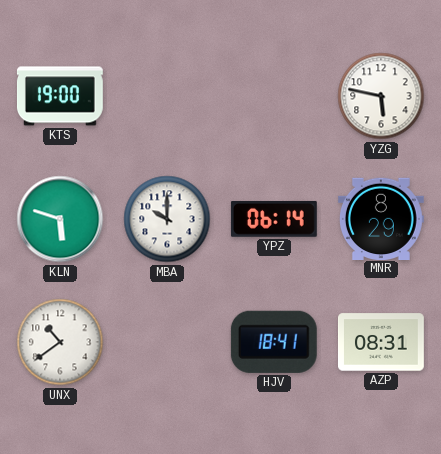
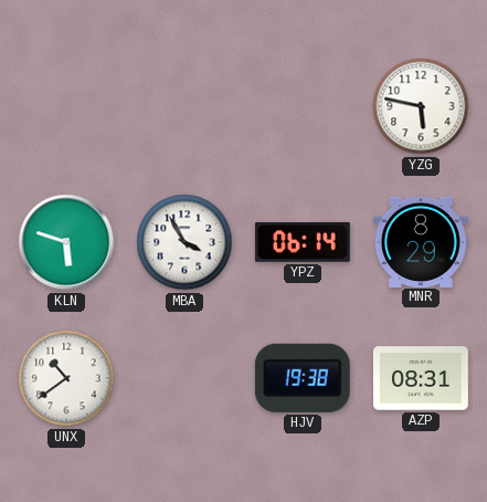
KTS: 19:00 -> none (60, 96)
MBA: 10:00 -> 3:55 (184, 242)
HJV: 18:41 -> 19:38 (303, 378)
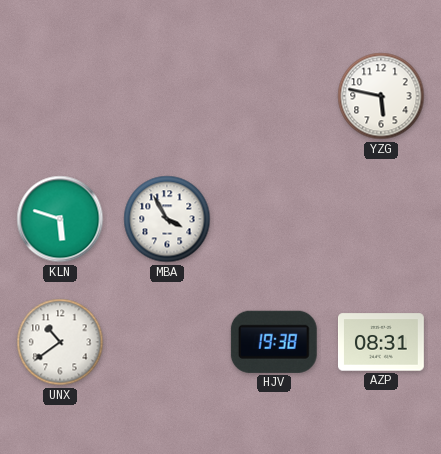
YPZ: 06:14 -> none (303, 242)
MNR: 8:29 -> none (421, 241)
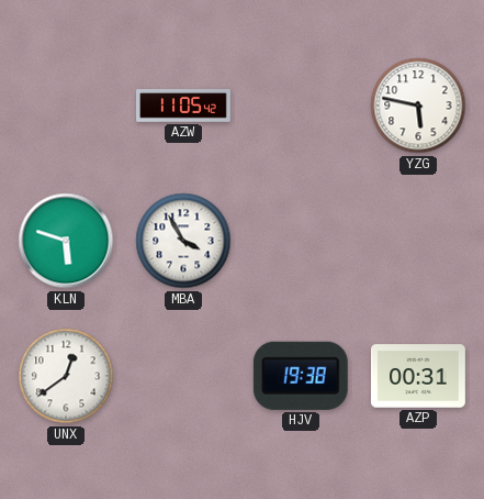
AZW: none -> 11:05 (184, 106)
UNX: 10:39 -> 12:39 (66, 376)
AZP: 08:31 -> 00:31 (419, 376)
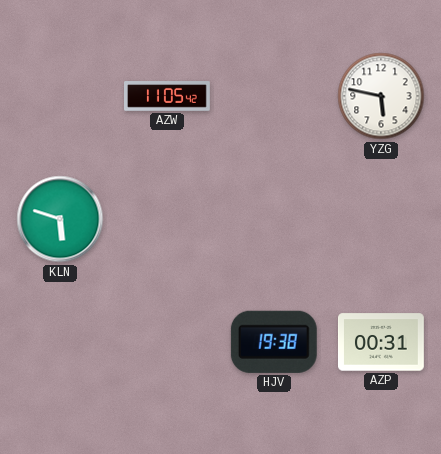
MBA: 3:55 -> none (183, 241)
UNX: 12:39 -> none (66, 376)
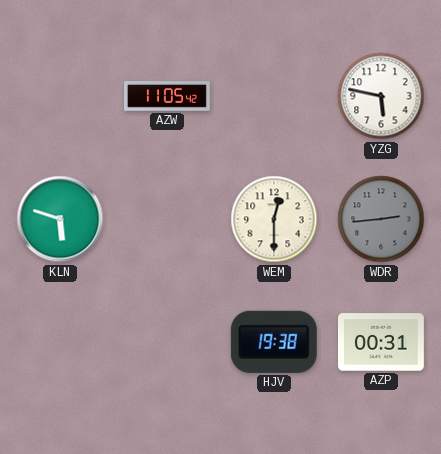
WEM: none -> 12:30 (274, 219)
WDR: none -> 2:44 (381, 219)
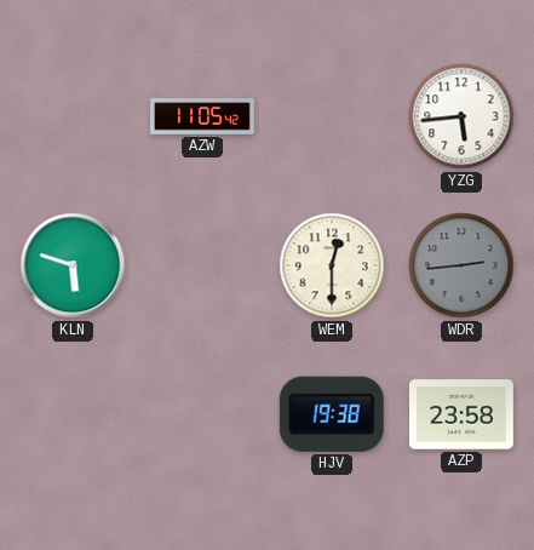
YZG: 5:47 -> 5:44 (461, 116)
AZP: 00:31 -> 23:58 (463, 414)
